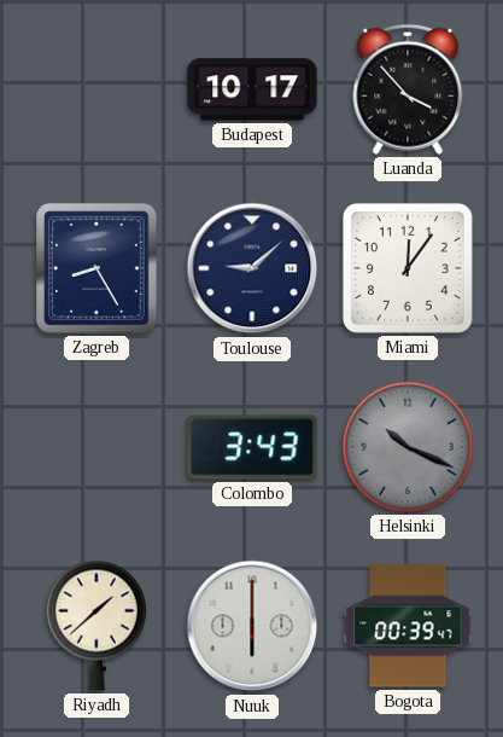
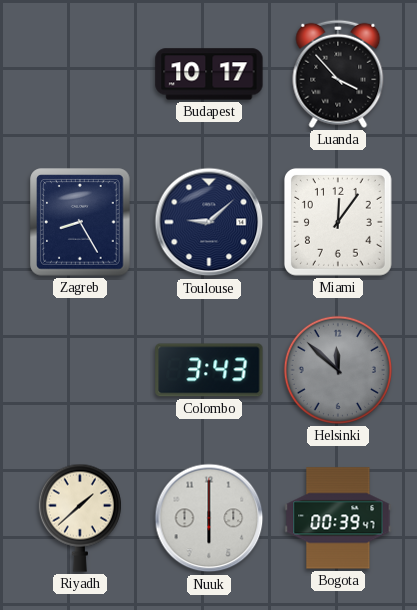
Helsinki: 10:19 -> 11:52 (338, 370)
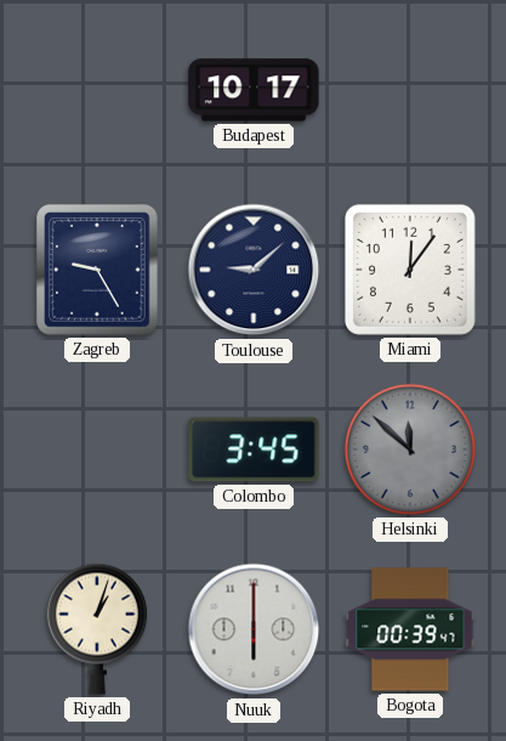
Luanda: 3:53 -> none (338, 74)
Zagreb: 8:25 -> 9:25 (97, 270)
Colombo: 3:43 -> 3:45 (254, 449)
Riyadh: 1:38 -> 1:03 (97, 629)
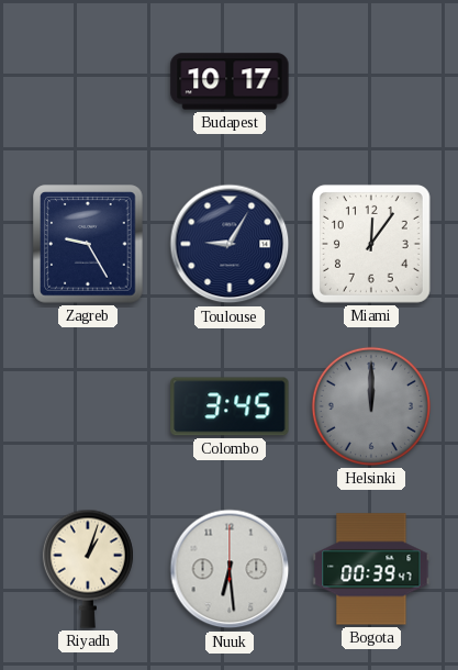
Toulouse: 9:08 -> 9:05 (230, 244)
Helsinki: 11:52 -> 12:00 (371, 406)
Nuuk: 6:00 -> 6:29 (230, 569)
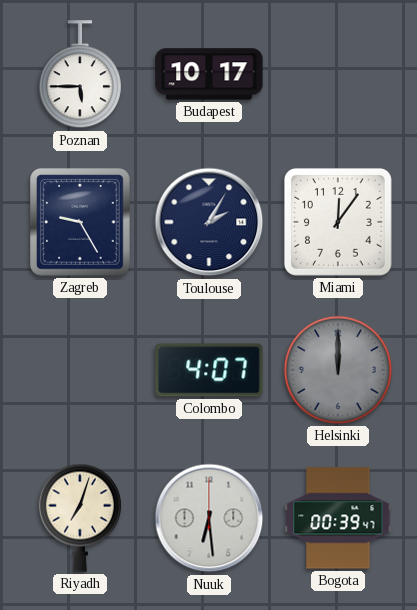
Poznan: none -> 5:45 (80, 75)
Toulouse: 9:05 -> 2:05 (209, 222)
Colombo: 3:45 -> 4:07 (209, 370)
Riyadh: 1:03 -> 7:03 (80, 518)
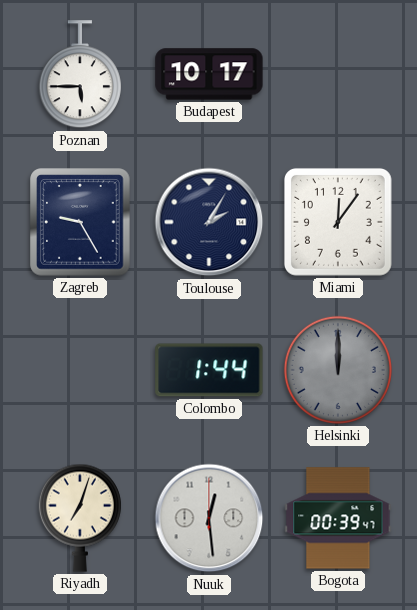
Colombo: 4:07 -> 1:44 (209, 370)
Nuuk: 6:29 -> 12:29 (209, 518)
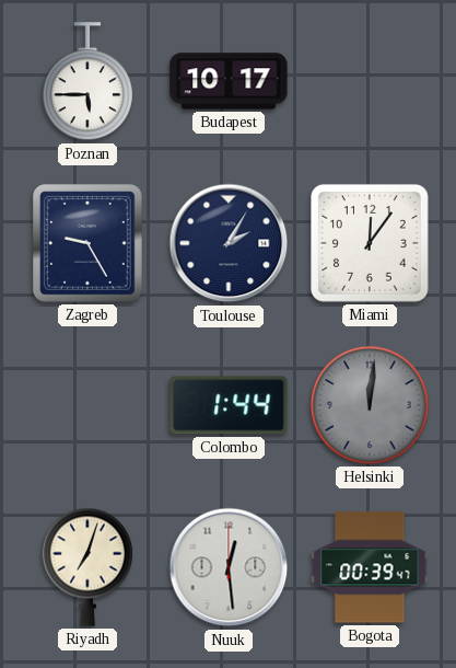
Helsinki: 12:00 -> 12:01 (370, 405)
